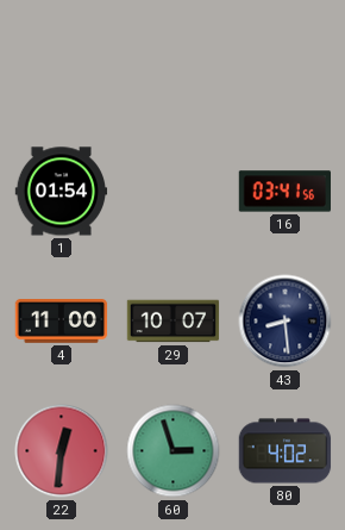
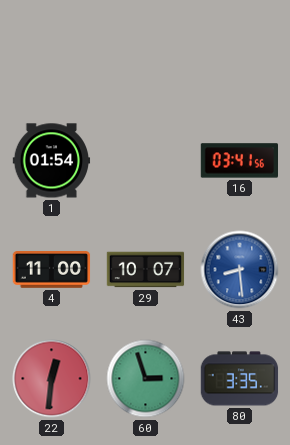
43 dial: navy -> blue (240, 270)
80: 4:02 -> 3:35 (240, 379)
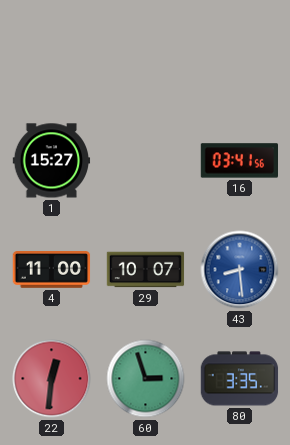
1: 01:54 -> 15:27 (52, 161)
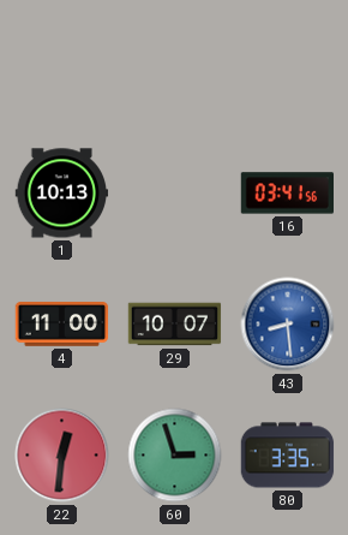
1: 15:27 -> 10:13 (62, 194)
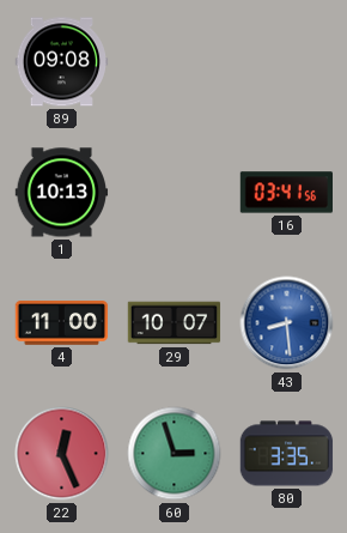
89: none -> 09:08 (62, 62)
22: 12:31 -> 12:26 (62, 454)
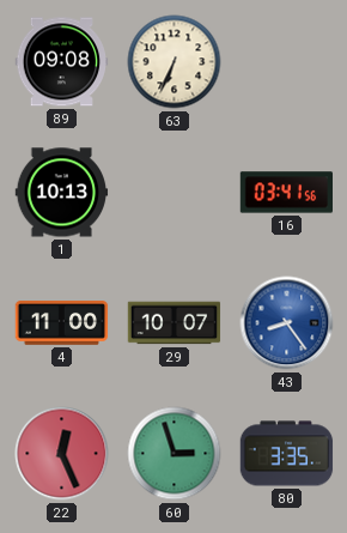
63: none -> 6:34 (175, 62)
43: 8:29 -> 8:24 (287, 323)
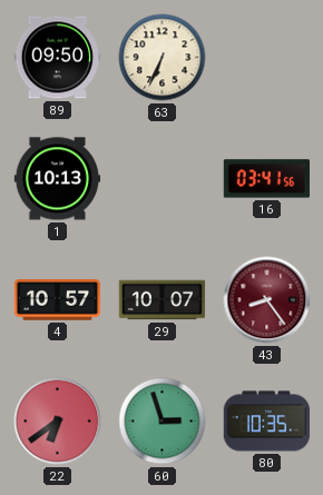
89: 09:08 -> 09:50 (58, 58)
4: 11:00 -> 10:57 (58, 300)
43 dial: blue -> burgundy (267, 300)
22: 12:26 -> 6:39 (58, 422)
80: 3:35 -> 10:35 (267, 422)
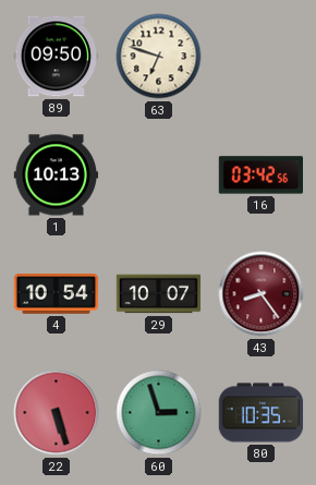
63: 6:34 -> 6:48 (159, 57)
16: 03:41 -> 03:42 (262, 175)
4: 10:57 -> 10:54 (57, 294)
22: 6:39 -> 5:27 (57, 413)
